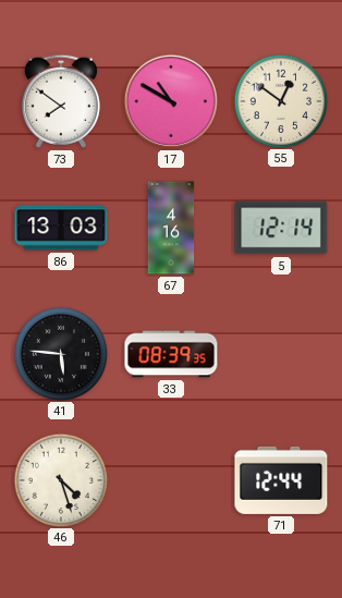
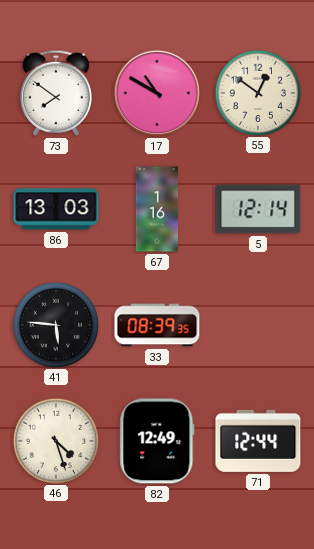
67: 4:16 -> 1:16 (157, 209)
82: none -> 12:49 (157, 441)
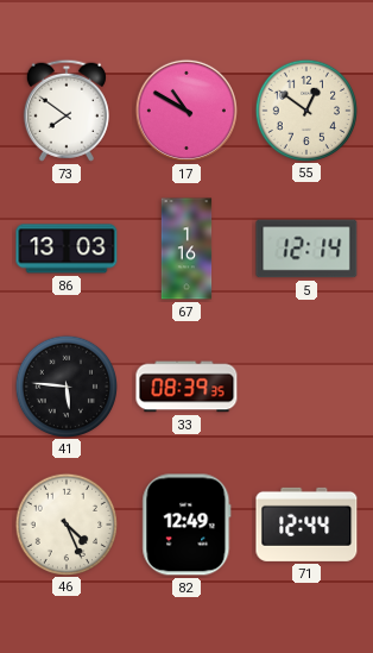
46: 4:27 -> 4:26 (65, 523)
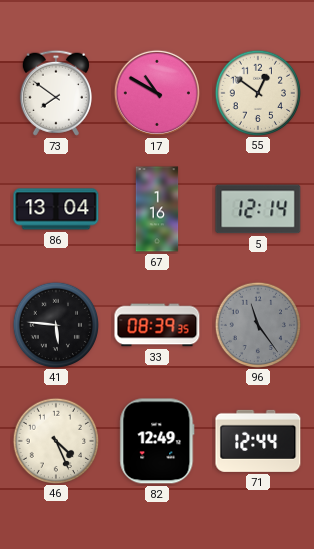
86: 13:03 -> 13:04 (56, 209)
96: none -> 11:24 (257, 324)
